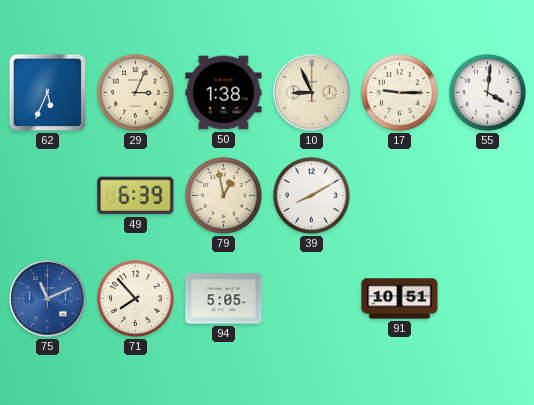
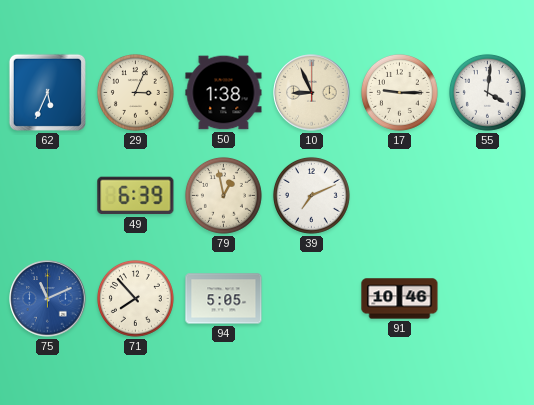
39: 8:10 -> 7:11 (311, 195)
91: 10:51 -> 10:46 (400, 299)
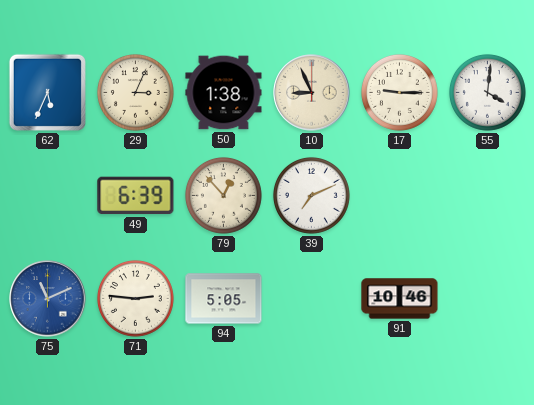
79: 12:58 -> 12:53 (223, 195)
71: 7:53 -> 2:46 (135, 298)
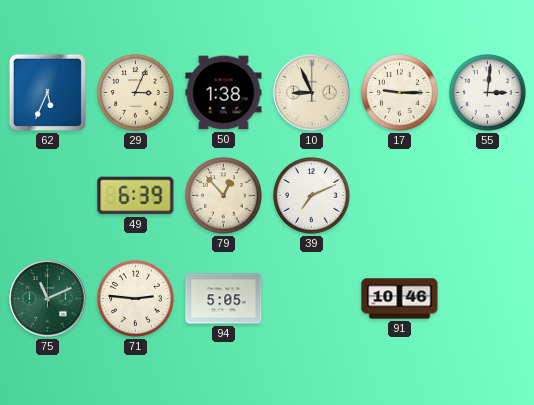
55: 4:01 -> 3:01 (487, 92)
75 dial: blue -> green (48, 299)
